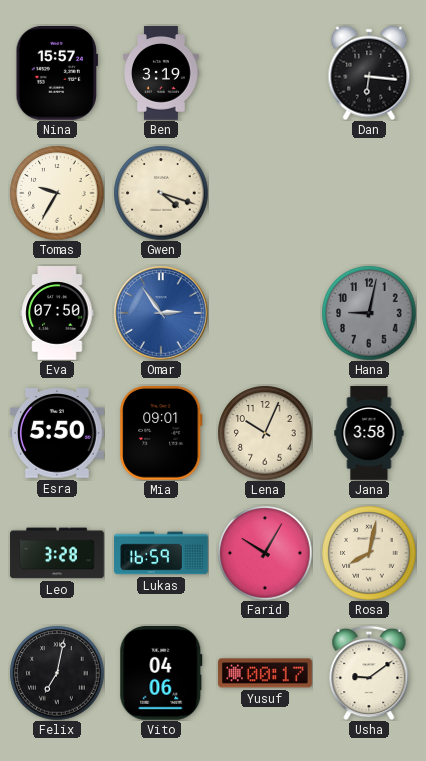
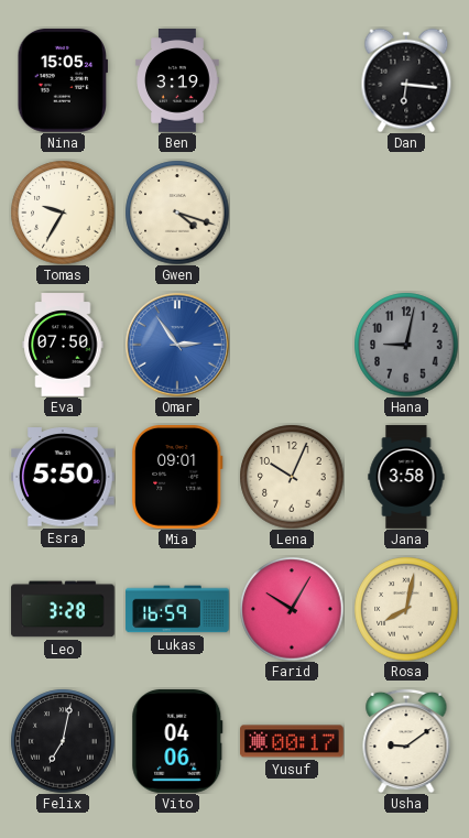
Nina: 15:57 -> 15:05 (62, 81)
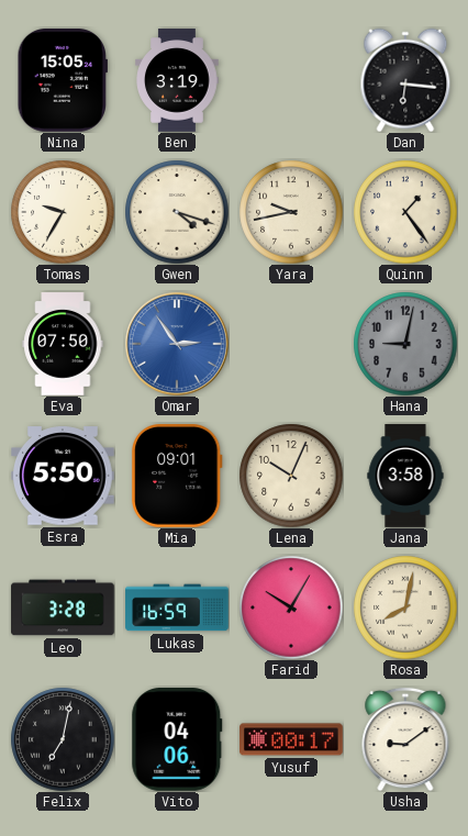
Yara: none -> 9:43 (291, 212)
Quinn: none -> 1:24 (405, 212)
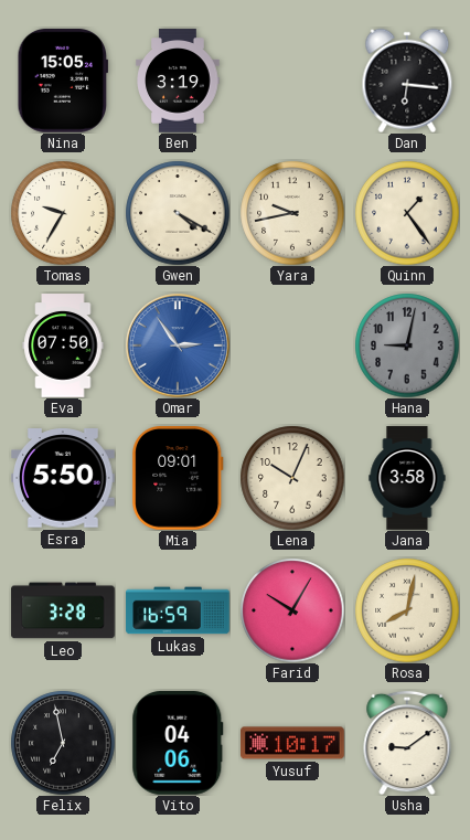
Gwen: 4:18 -> 4:20 (178, 213)
Felix: 7:02 -> 6:58 (63, 743)
Yusuf: 00:17 -> 10:17 (292, 743)
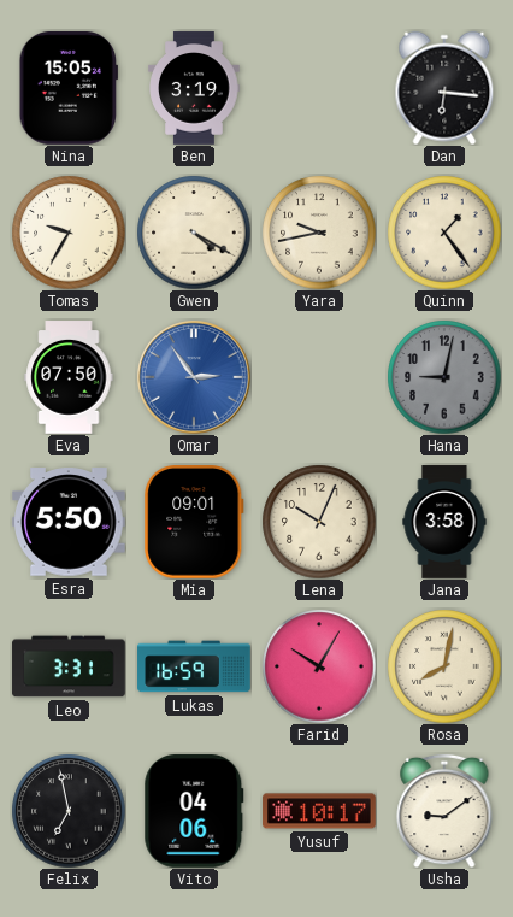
Leo: 3:28 -> 3:31 (69, 666)
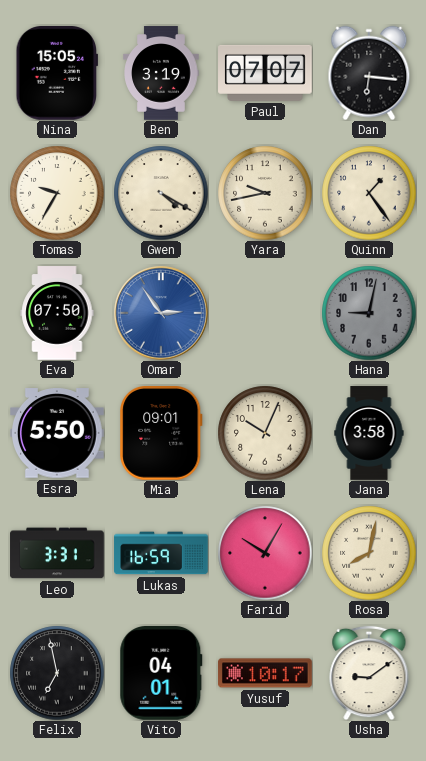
Paul: none -> 07:07 (265, 73)
Vito: 04:06 -> 04:01 (161, 674)
